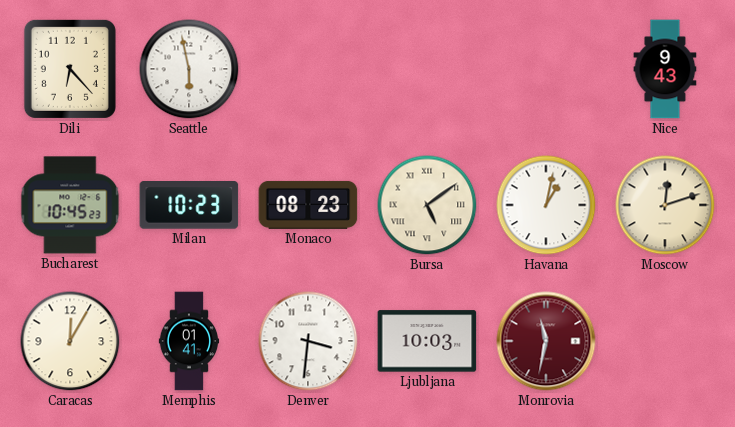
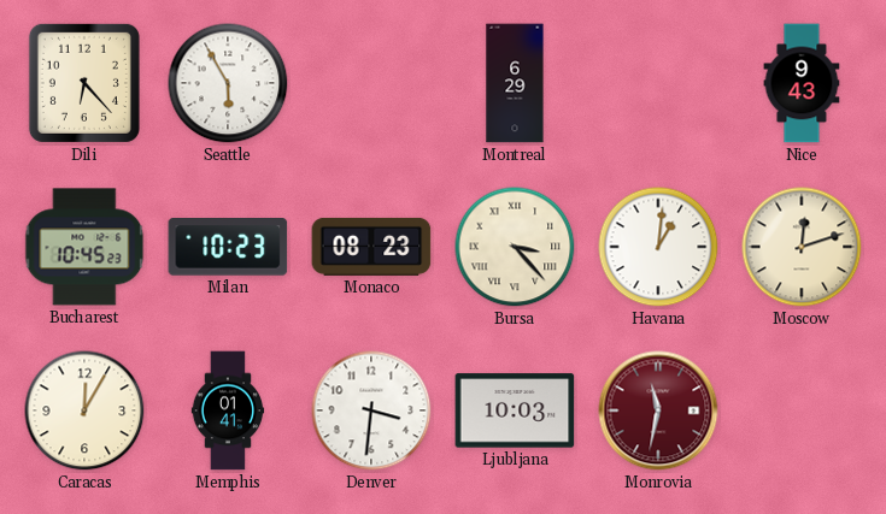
Seattle: 5:58 -> 5:55 (228, 83)
Montreal: none -> 6:29 (515, 83)
Bursa: 5:09 -> 3:23 (515, 247)
Havana: 1:02 -> 1:01 (658, 247)
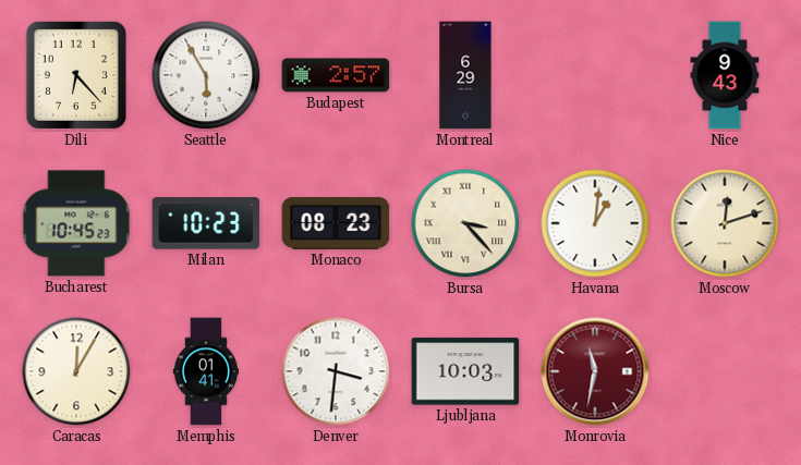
Budapest: none -> 2:57 (336, 75)
